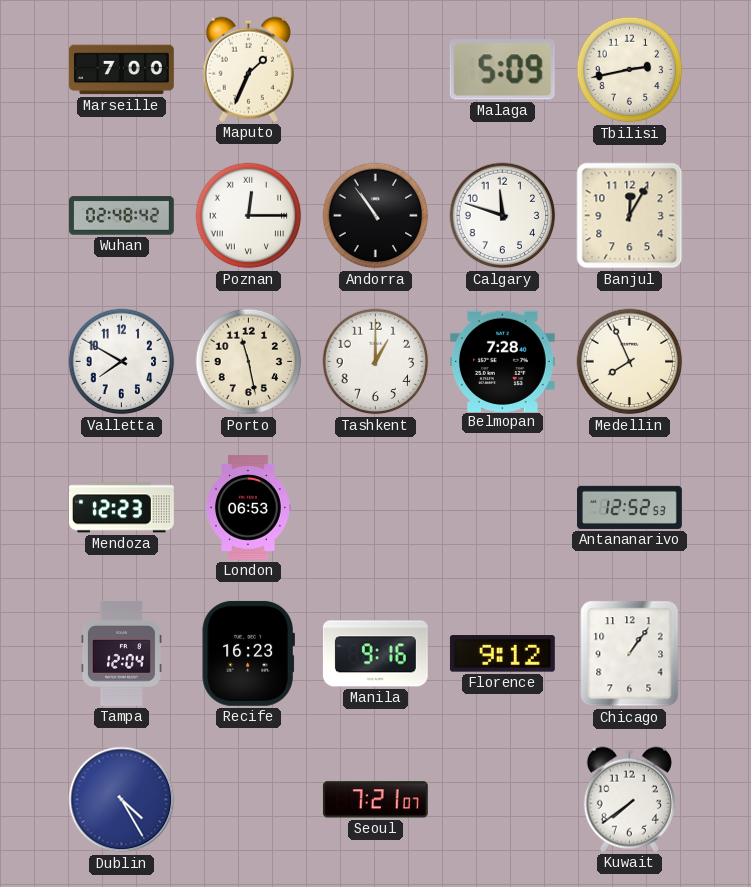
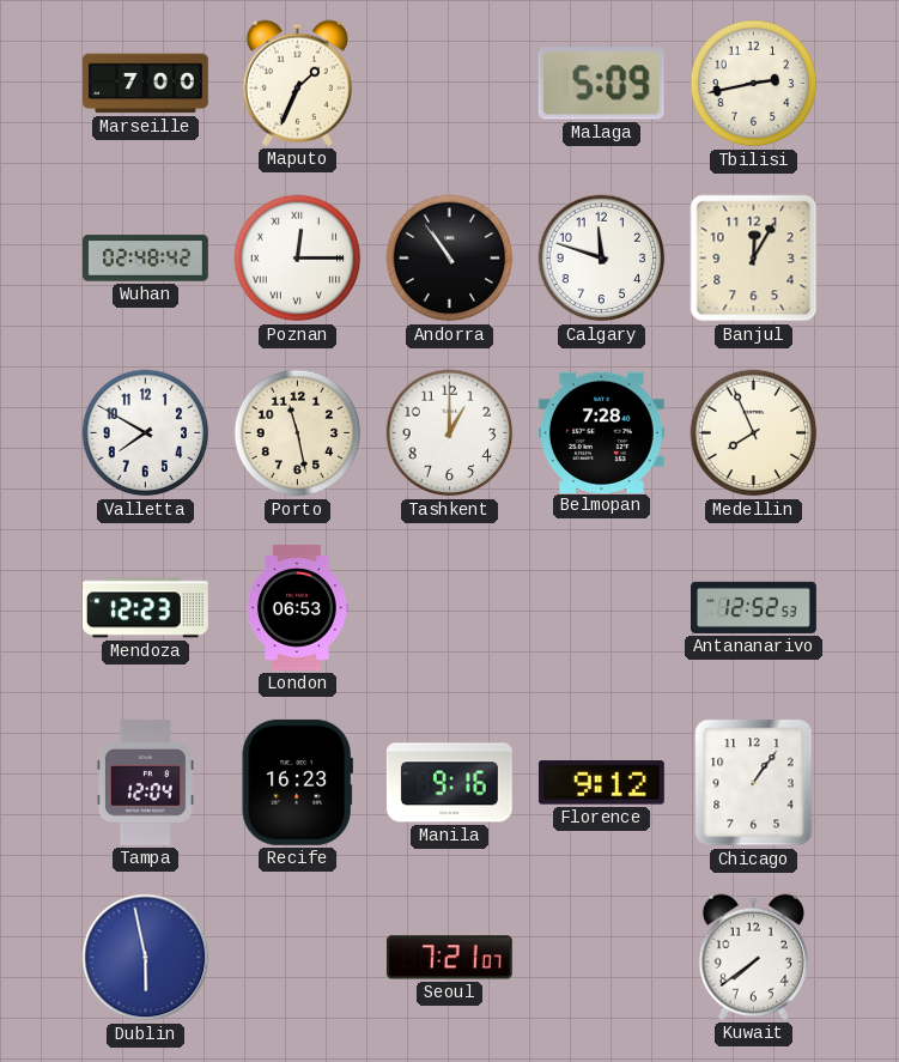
Dublin: 4:25 -> 5:58 (146, 958)
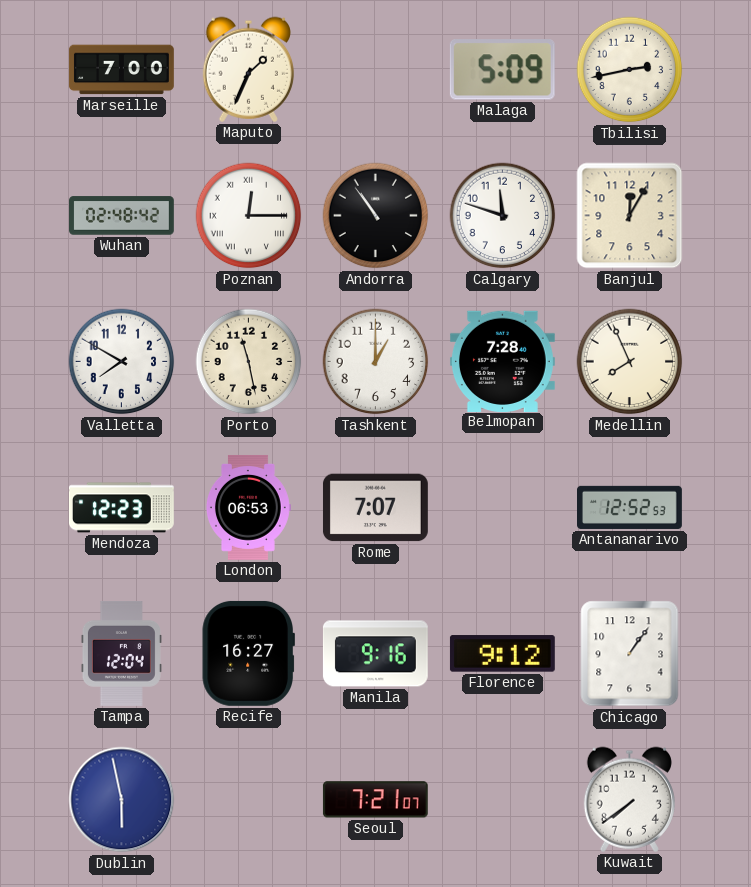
Rome: none -> 7:07 (375, 508)
Recife: 16:23 -> 16:27 (248, 653)
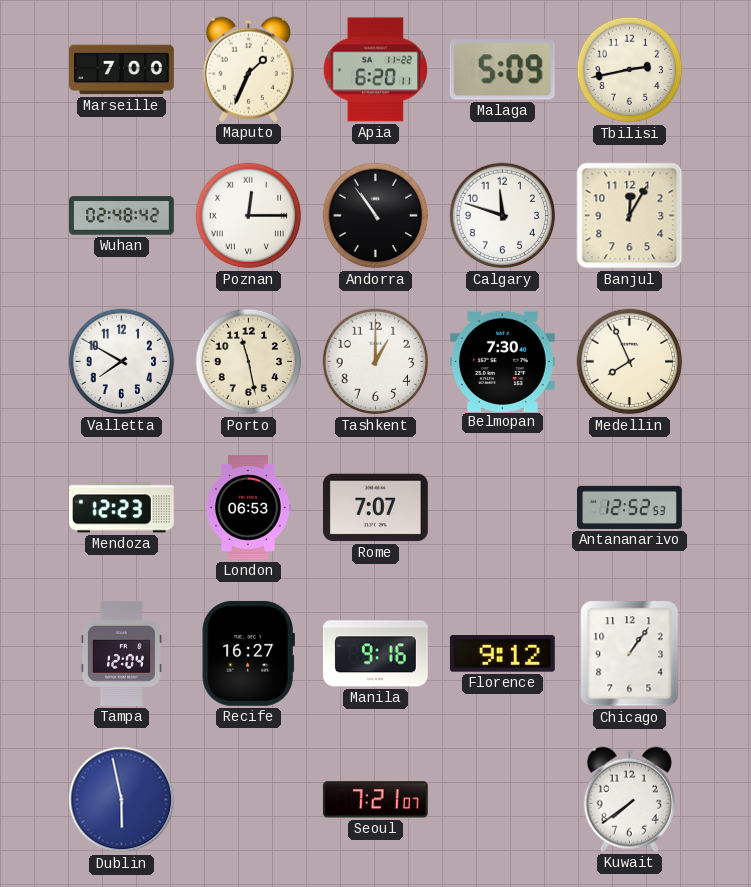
Apia: none -> 6:20 (375, 70)
Belmopan: 7:28 -> 7:30 (502, 361)
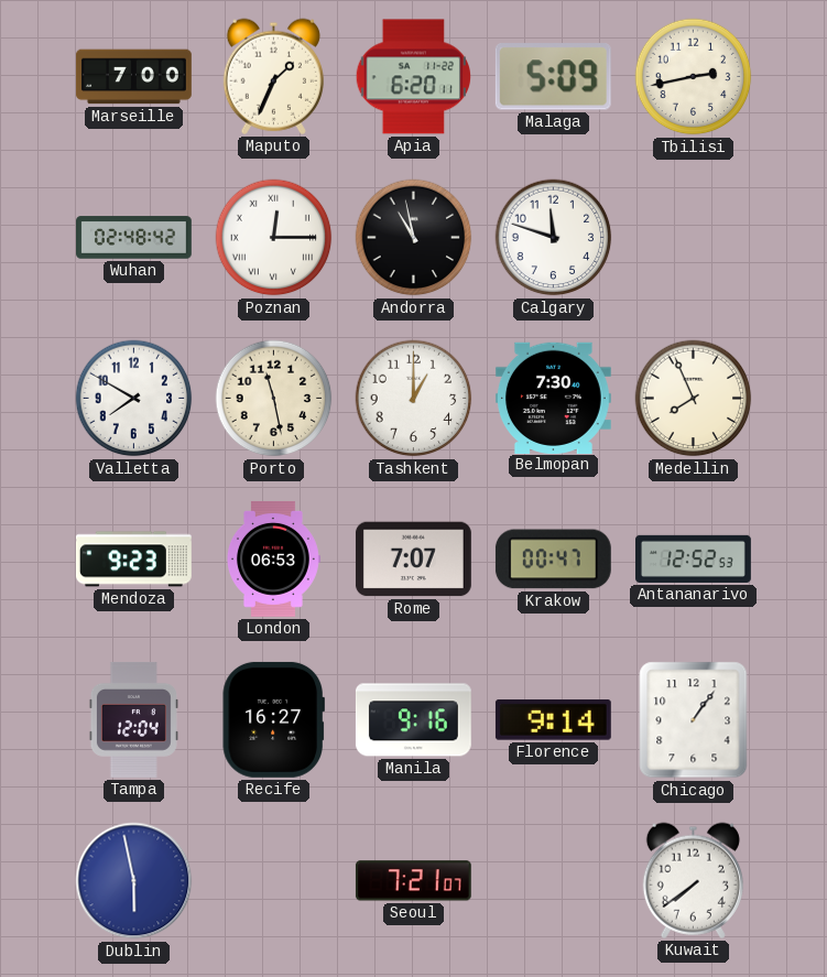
Andorra: 10:54 -> 10:58 (414, 238)
Banjul: 12:05 -> none (630, 216)
Mendoza: 12:23 -> 9:23 (133, 560)
Krakow: none -> 00:47 (553, 560)
Florence: 9:12 -> 9:14 (553, 720)
